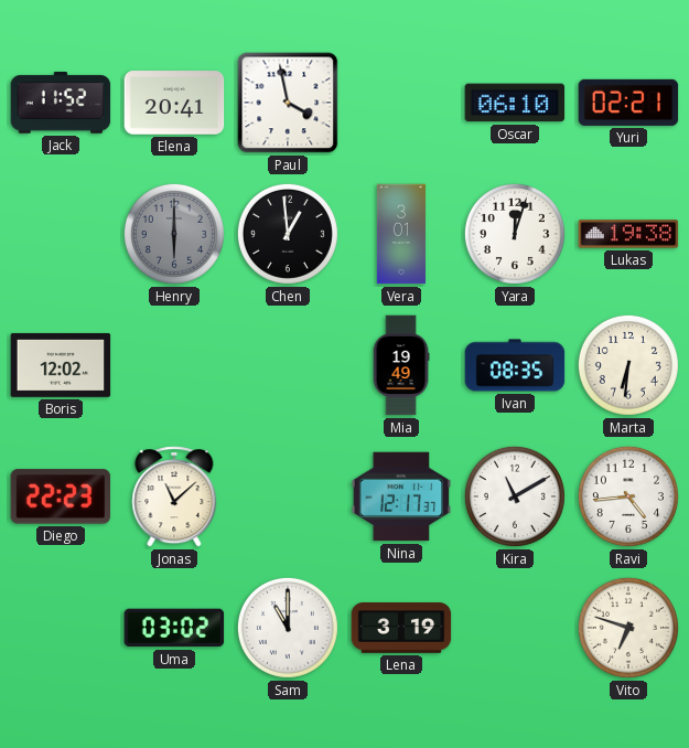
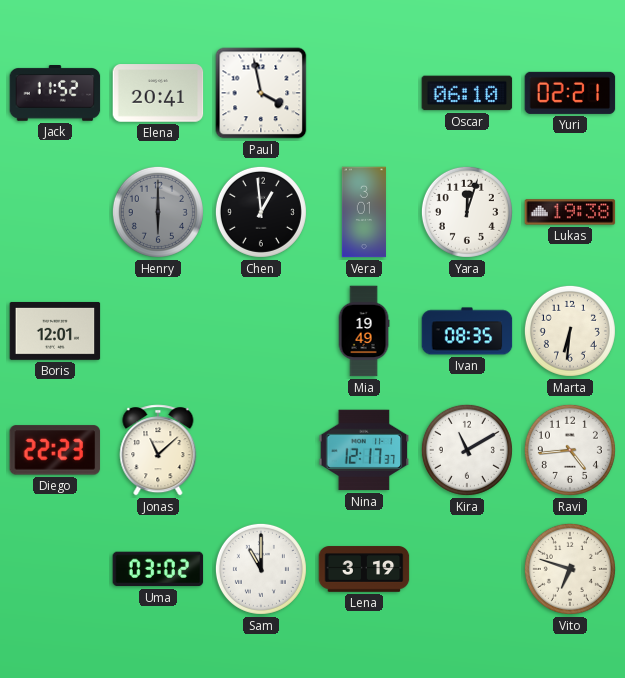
Boris: 12:02 -> 12:01 (55, 331)
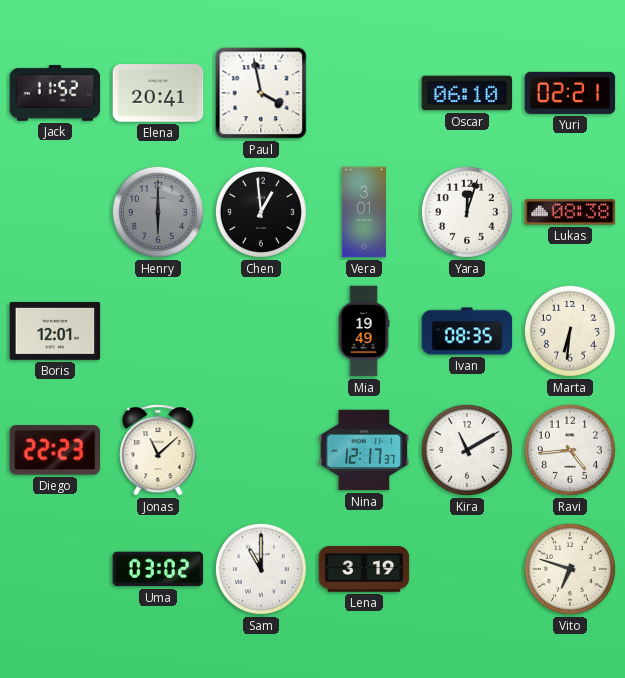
Lukas: 19:38 -> 08:38 (570, 212)
